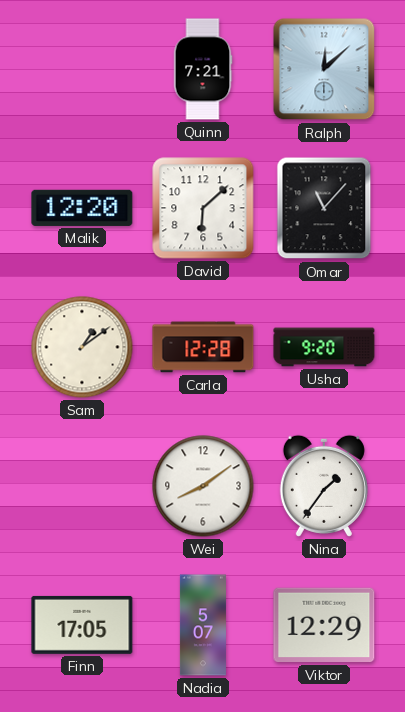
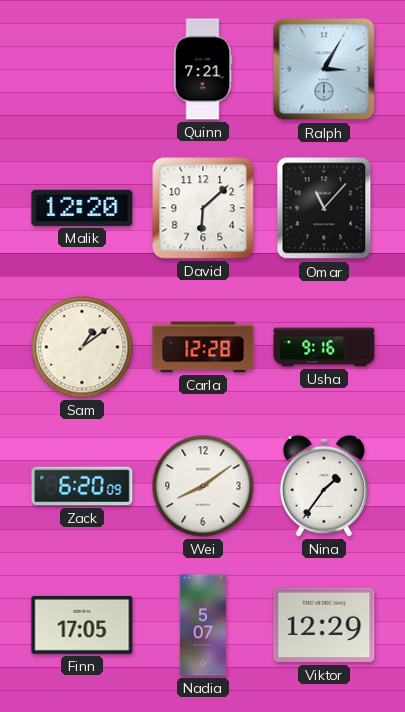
Ralph: 12:08 -> 3:05 (324, 69)
Usha: 9:20 -> 9:16 (324, 347)
Zack: none -> 6:20 (82, 486)
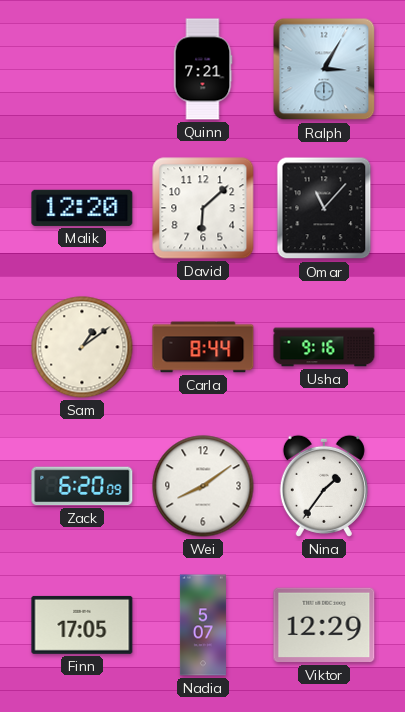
Carla: 12:28 -> 8:44 (203, 347)
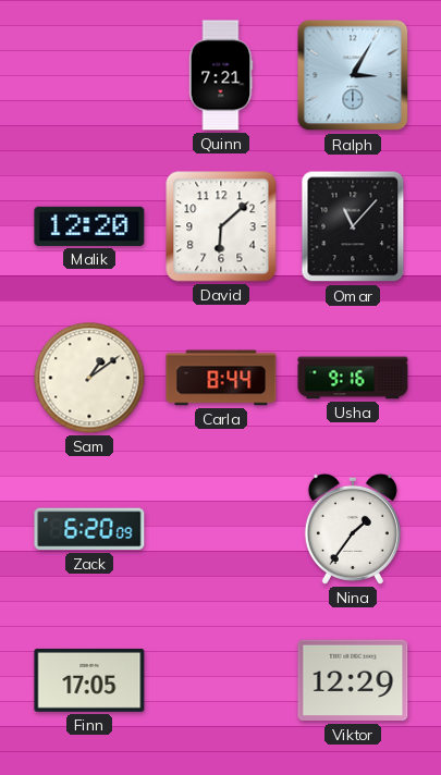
Wei: 8:09 -> none (203, 486)
Nadia: 5:07 -> none (203, 625)
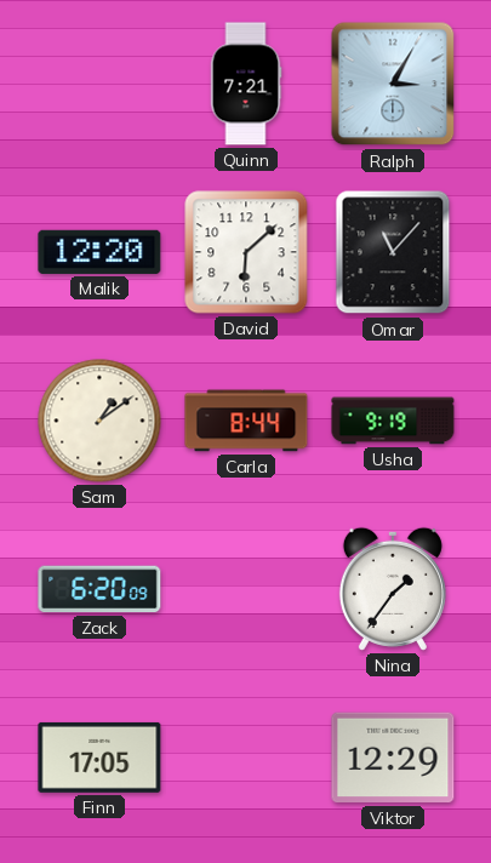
Usha: 9:16 -> 9:19 (393, 421)
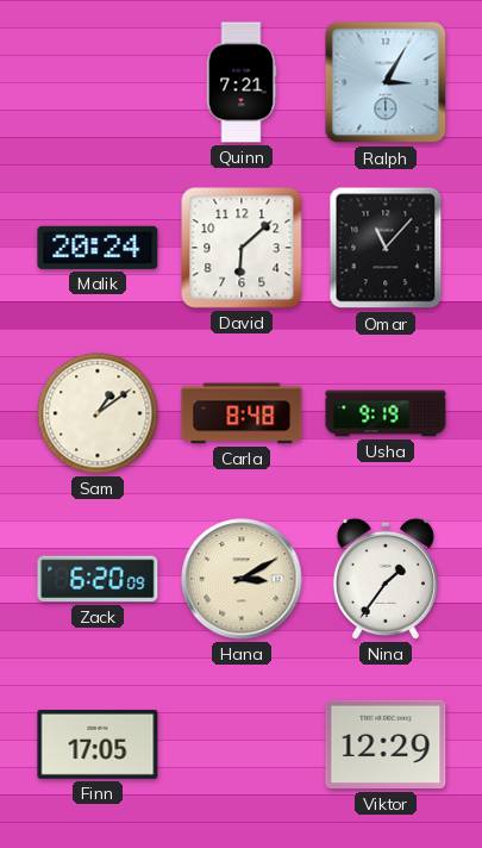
Malik: 12:20 -> 20:24 (98, 248)
Carla: 8:44 -> 8:48 (242, 413)
Hana: none -> 3:10 (242, 579)
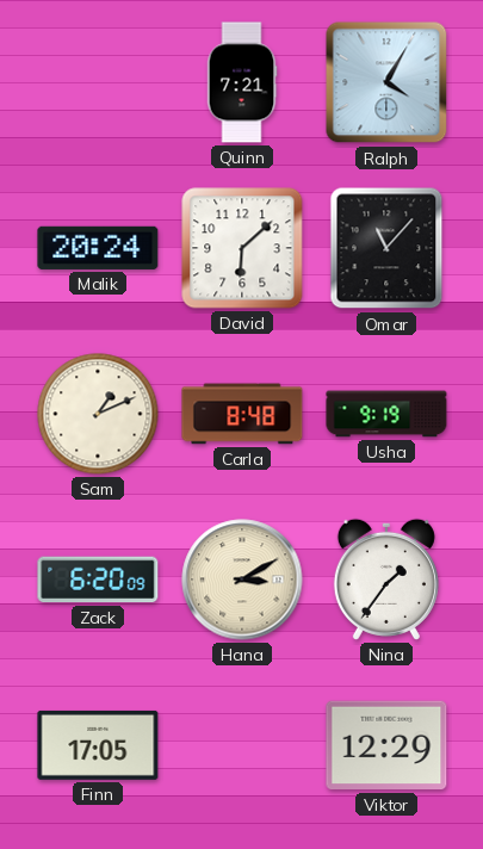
Ralph: 3:05 -> 4:05 (386, 82)
Sam: 1:09 -> 1:11 (98, 414)
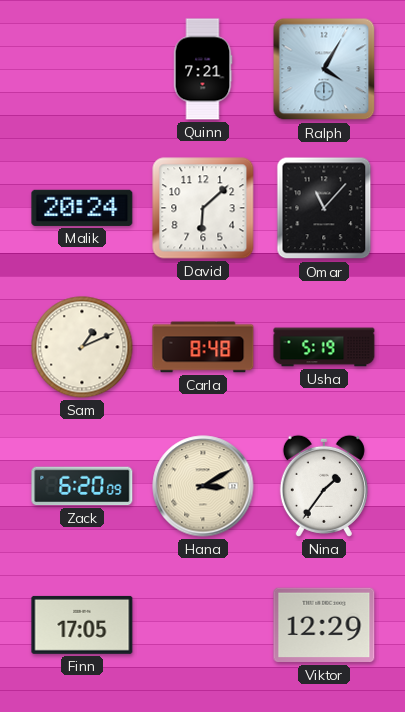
Usha: 9:19 -> 5:19 (324, 347)
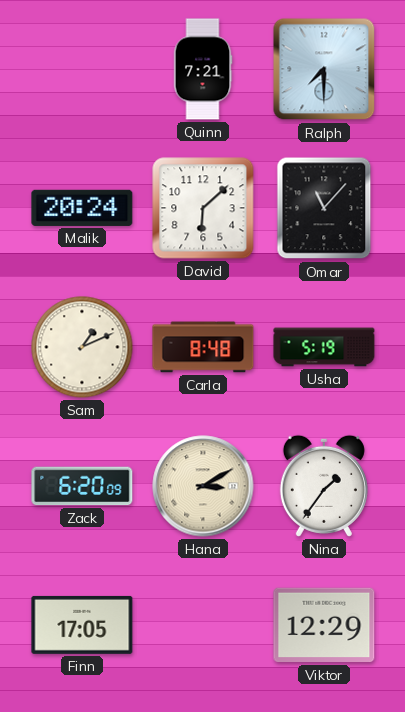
Ralph: 4:05 -> 7:30 (324, 69)
